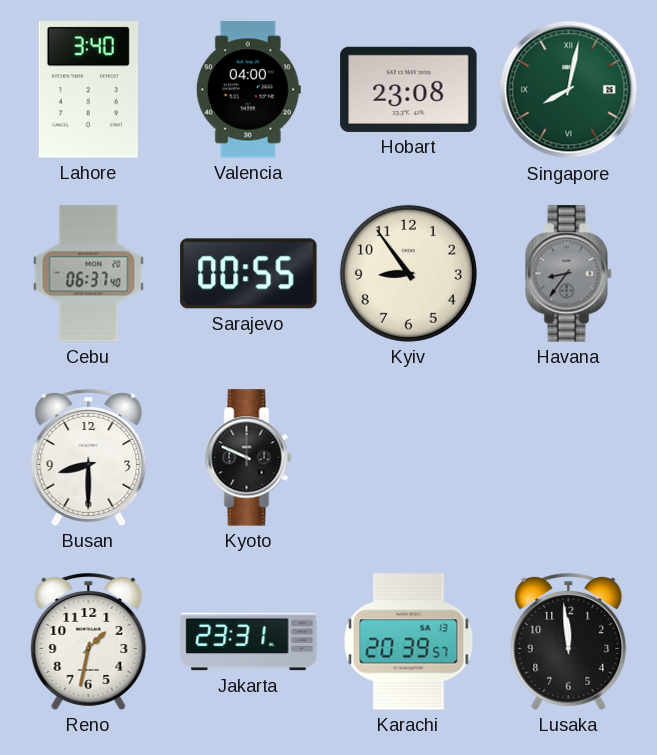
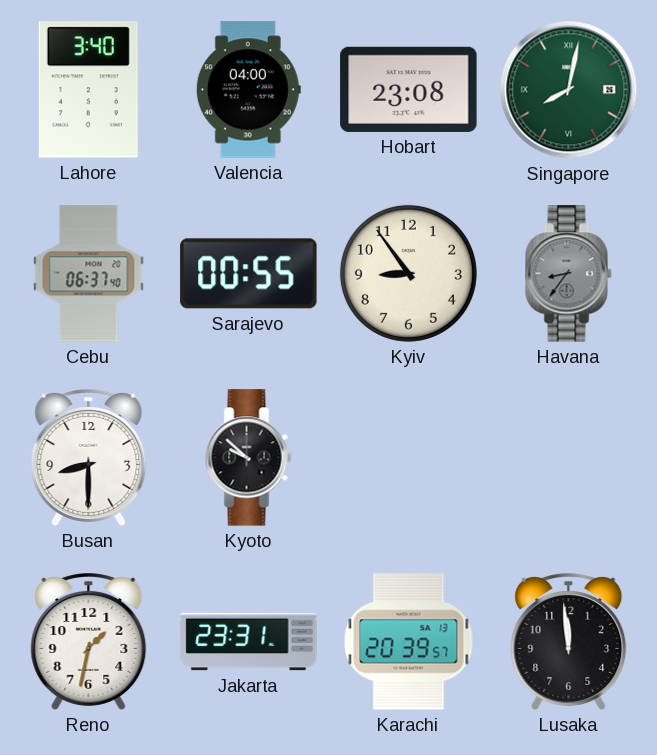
Kyoto: 9:49 -> 9:52 (249, 458)
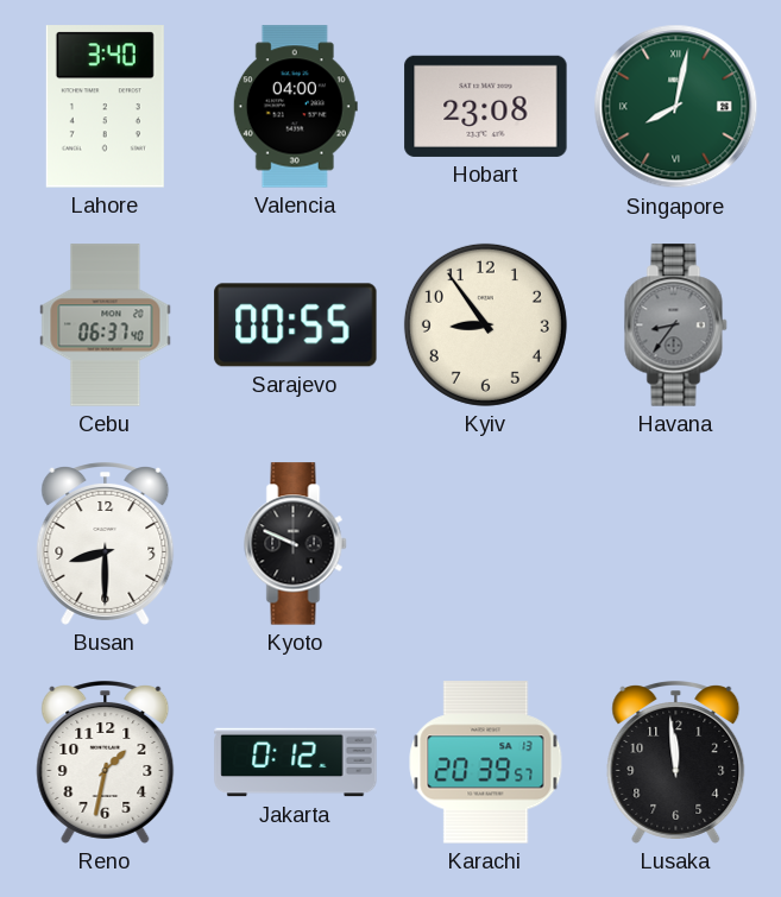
Kyoto: 9:52 -> 9:49 (296, 544)
Jakarta: 23:31 -> 0:12 (296, 763)
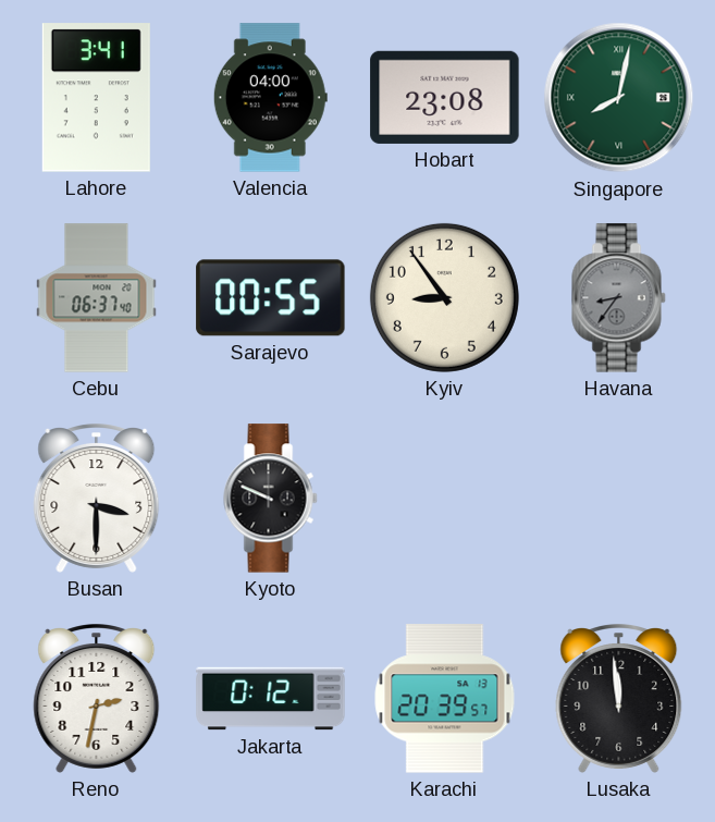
Lahore: 3:40 -> 3:41 (96, 98)
Busan: 8:30 -> 3:30 (97, 499)
Reno: 1:32 -> 2:32 (97, 699)
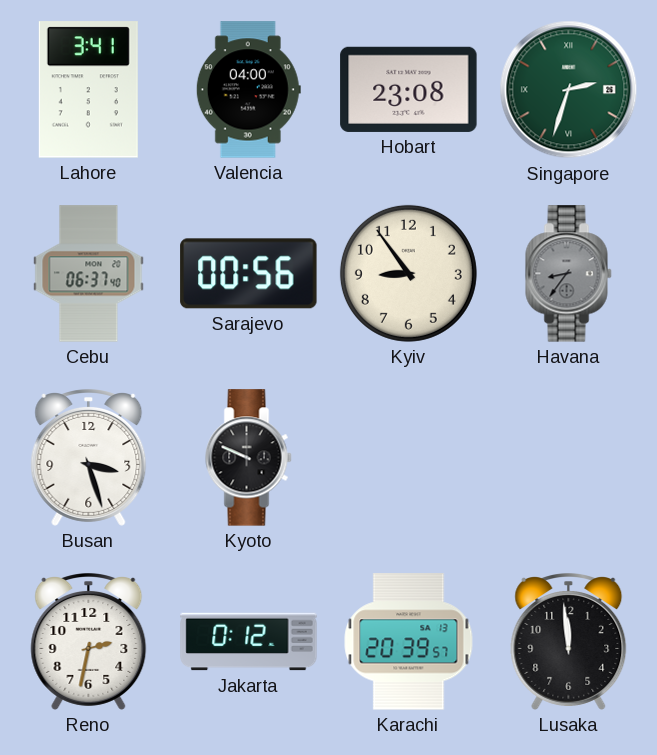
Singapore: 8:02 -> 2:33 (569, 90)
Sarajevo: 00:55 -> 00:56 (249, 274)
Busan: 3:30 -> 3:27 (89, 458)
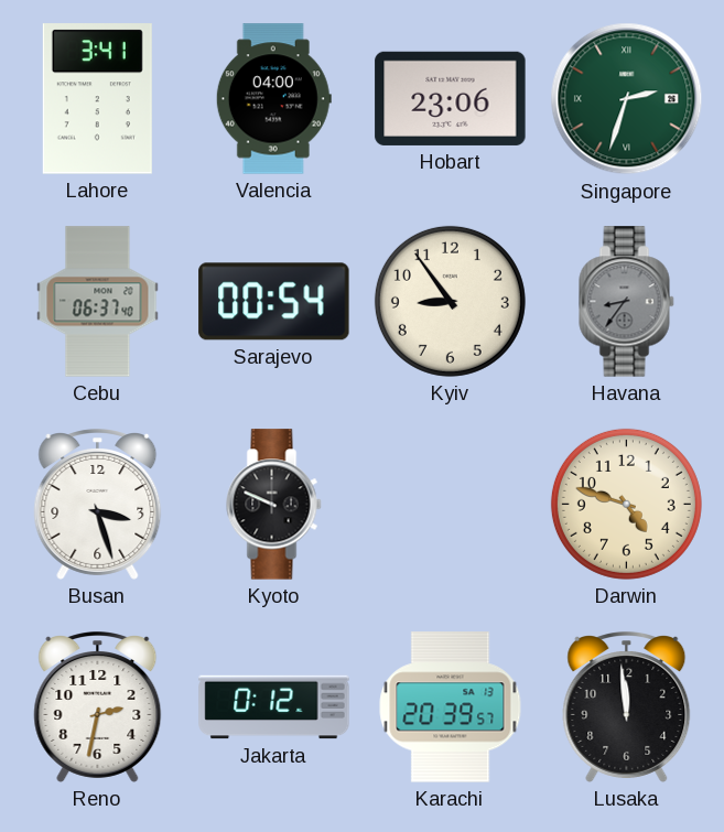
Hobart: 23:08 -> 23:06 (451, 98)
Sarajevo: 00:56 -> 00:54 (274, 302)
Darwin: none -> 4:48 (626, 504)
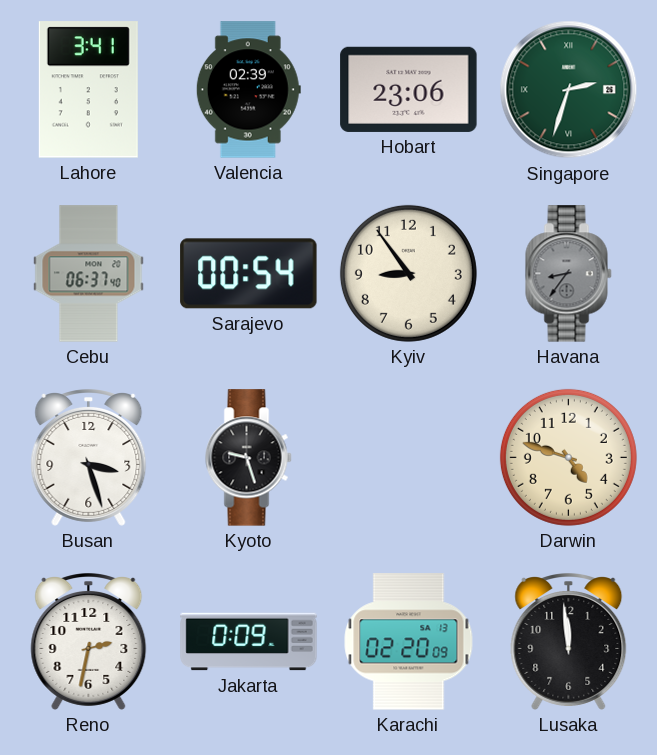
Valencia: 04:00 -> 02:39 (248, 90)
Kyoto: 9:49 -> 9:27 (249, 458)
Jakarta: 0:12 -> 0:09 (249, 642)
Karachi: 20:39 -> 02:20 (409, 642)
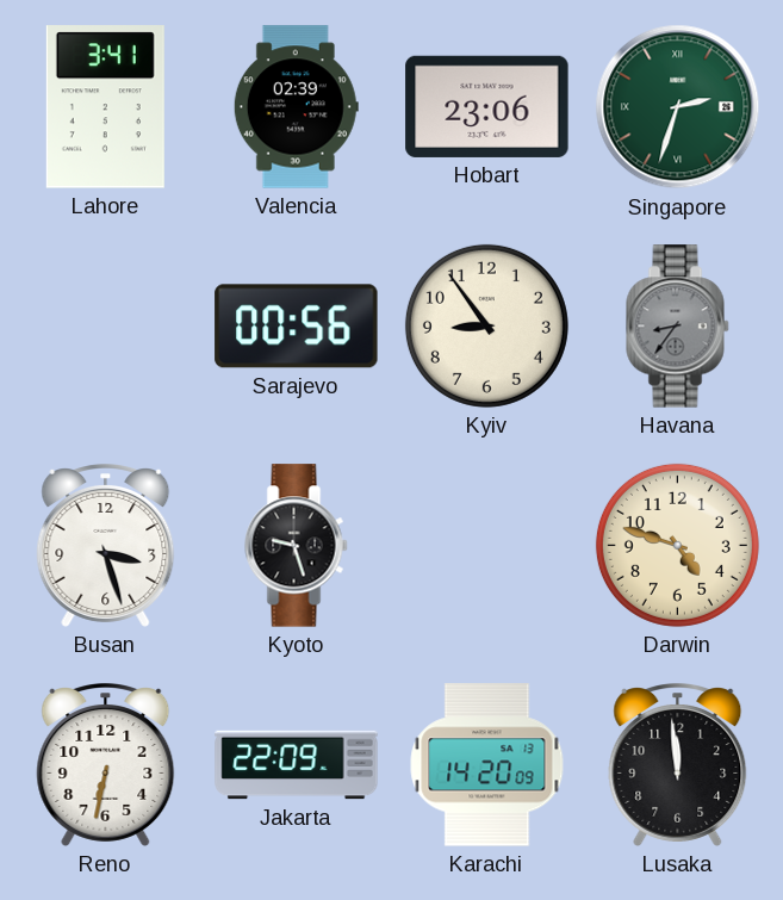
Cebu: 06:37 -> none (89, 274)
Sarajevo: 00:54 -> 00:56 (297, 327)
Reno: 2:32 -> 6:32 (106, 765)
Jakarta: 0:09 -> 22:09 (297, 765)
Karachi: 02:20 -> 14:20 (487, 765)
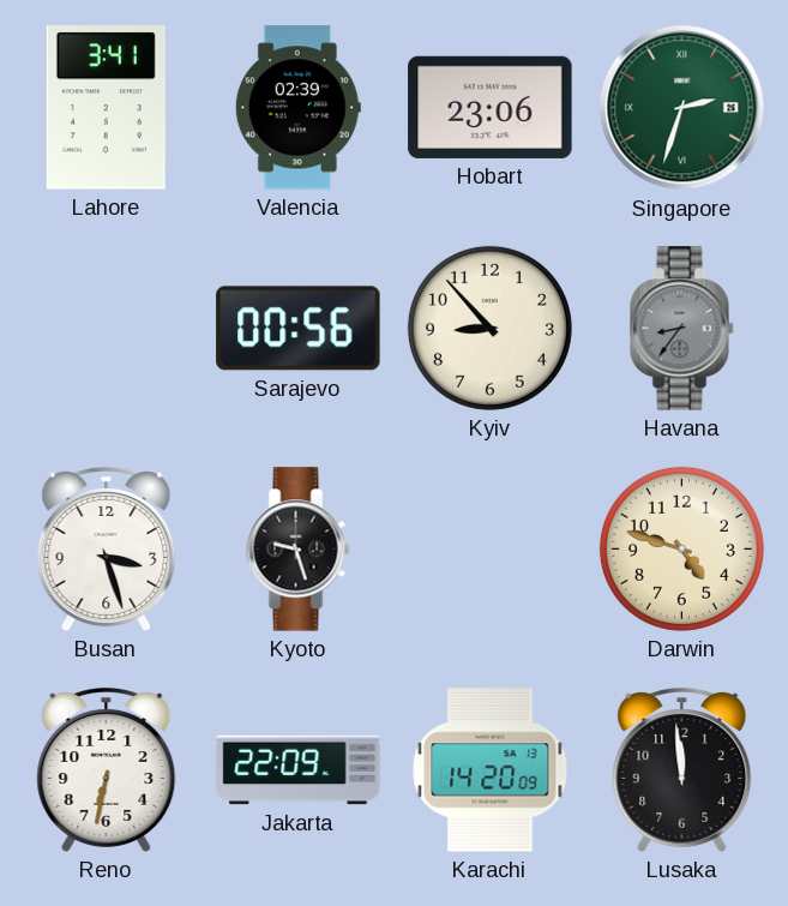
Kyiv: 8:54 -> 8:53 (489, 328)
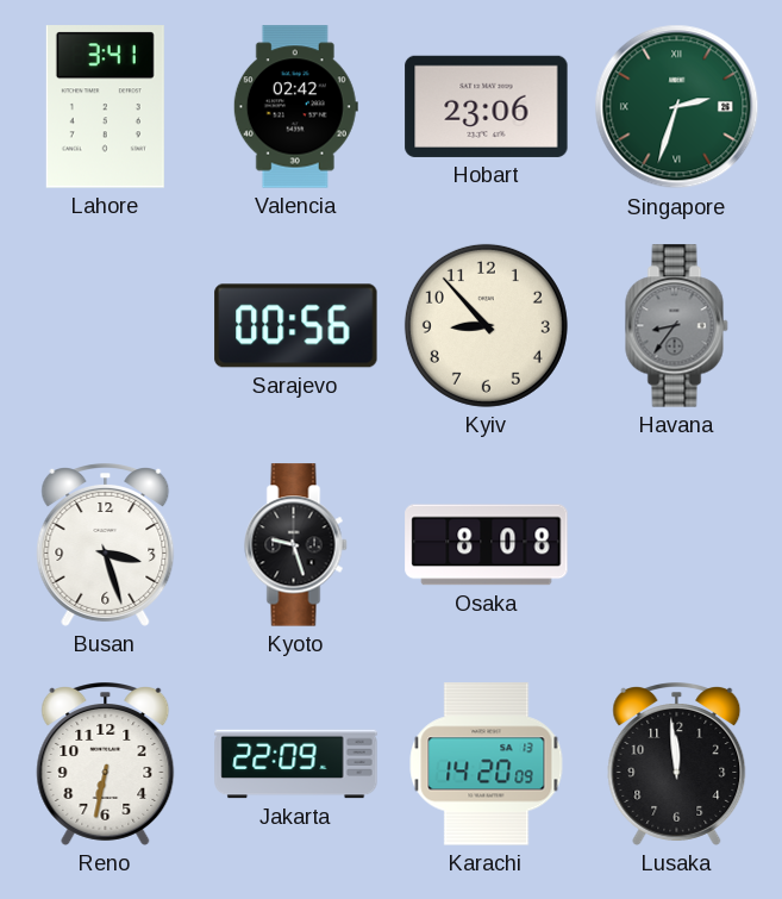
Valencia: 02:39 -> 02:42 (295, 107)
Osaka: none -> 8:08 (487, 545)
Darwin: 4:48 -> none (681, 548)
